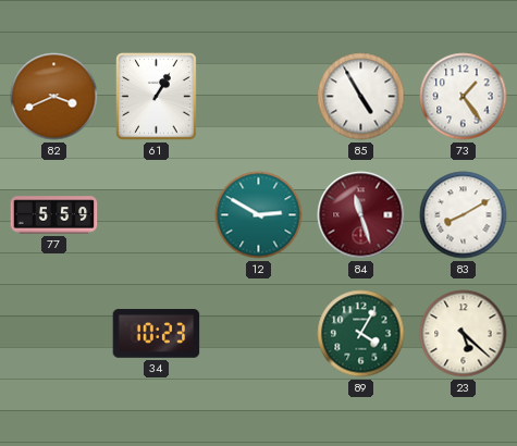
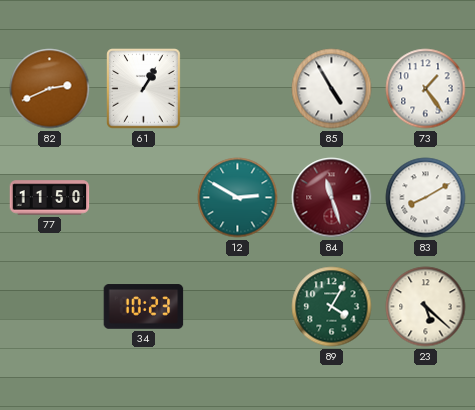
82: 3:41 -> 2:41 (50, 89)
77: 5:59 -> 11:50 (50, 198)
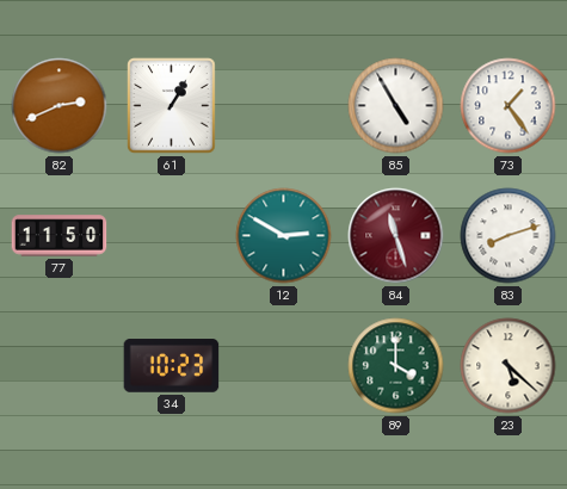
83: 8:10 -> 8:12 (509, 236)
89: 4:05 -> 4:00 (396, 366)
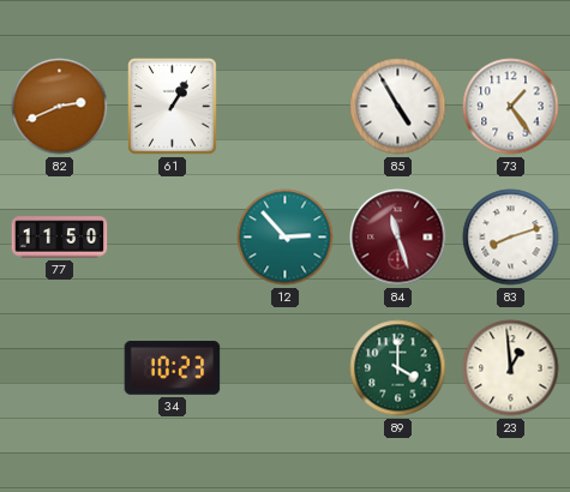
12: 2:50 -> 2:53 (286, 238)
23: 5:22 -> 12:59 (511, 368)
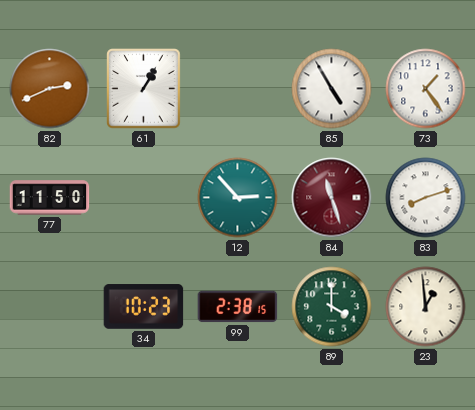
99: none -> 2:38 (238, 307)
